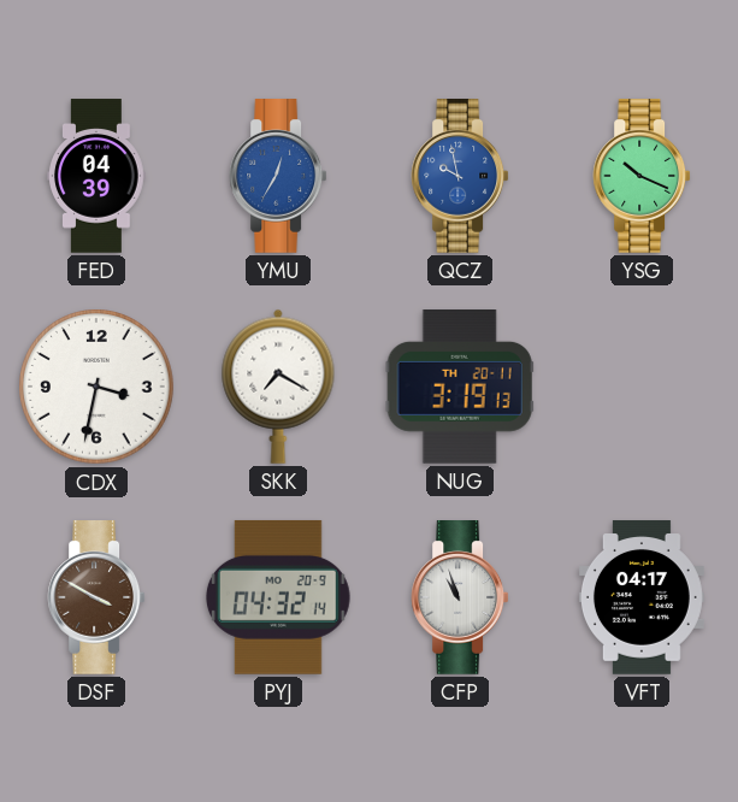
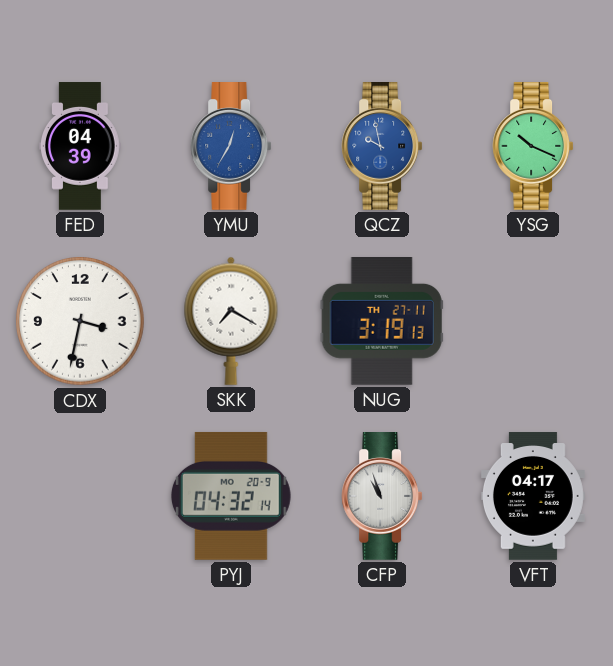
NUG date: TH 20-11 -> TH 27-11 (382, 322)
DSF: 3:50 -> none (96, 598)
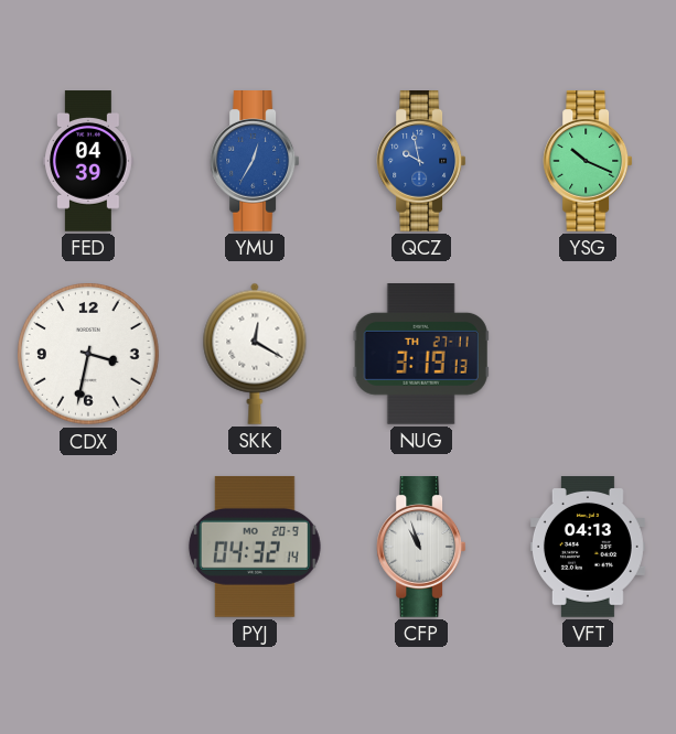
SKK: 7:20 -> 12:20 (255, 354)
VFT: 04:17 -> 04:13 (588, 547)
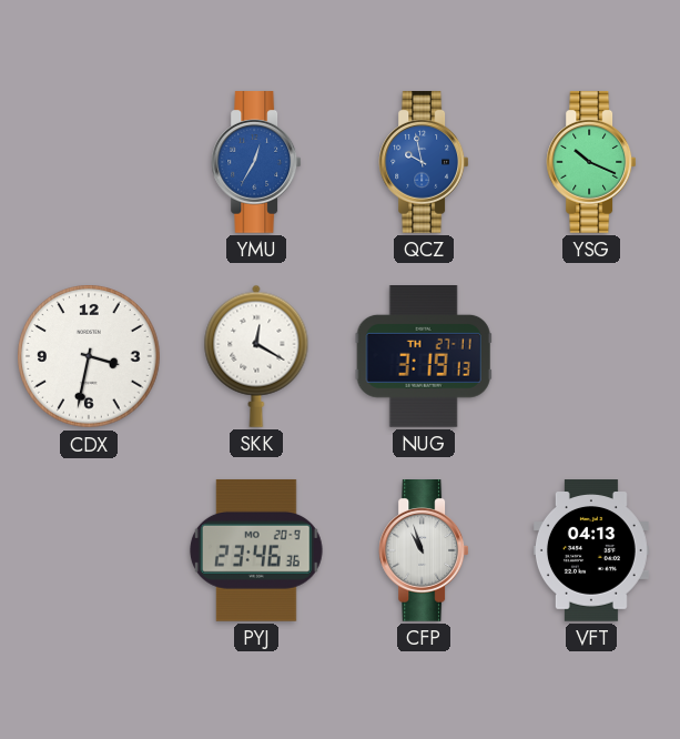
FED: 04:39 -> none (89, 161)
PYJ: 04:32 -> 23:46 (256, 550)
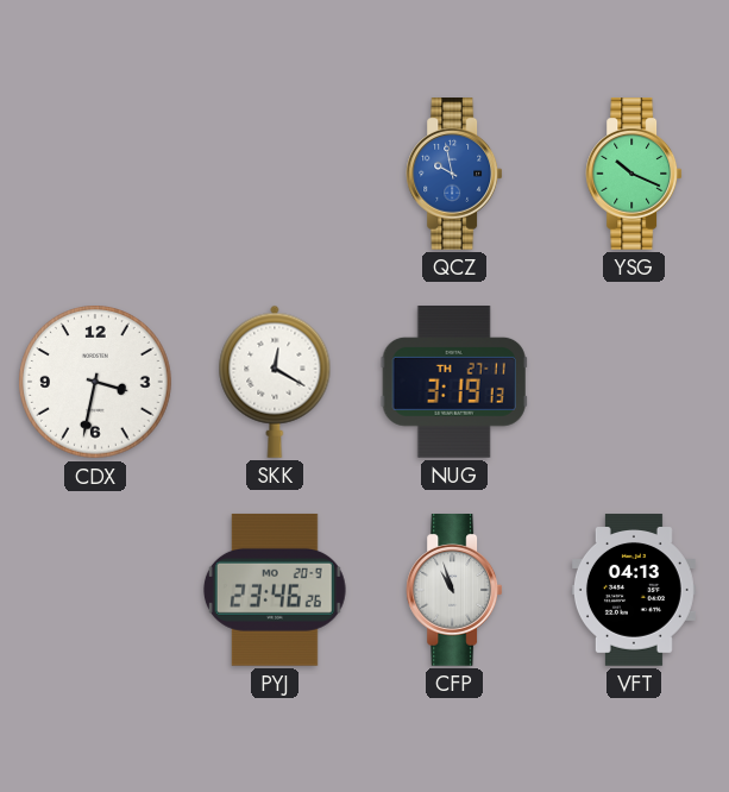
YMU: 12:35 -> none (256, 163)
PYJ: 23:46:36 -> 23:46:26 (275, 590)
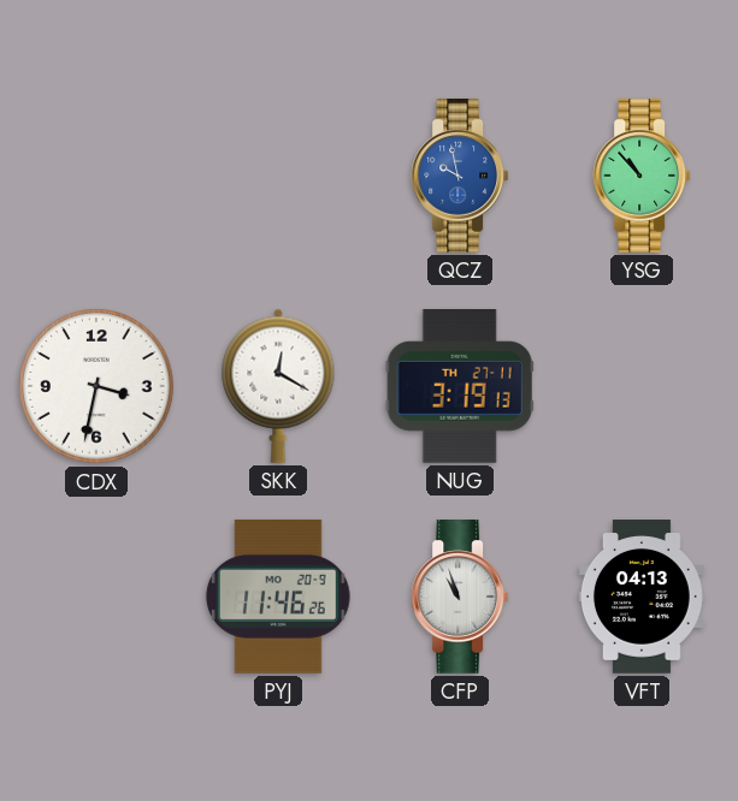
YSG: 10:19 -> 10:53 (642, 177)
PYJ: 23:46 -> 11:46 (278, 597)
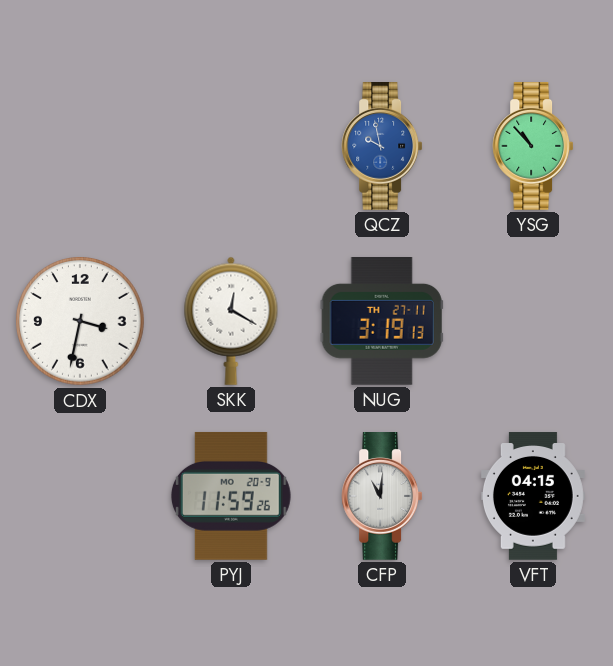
PYJ: 11:46 -> 11:59 (231, 496)
CFP: 10:57 -> 11:01 (382, 497)
VFT: 04:13 -> 04:15 (533, 496)
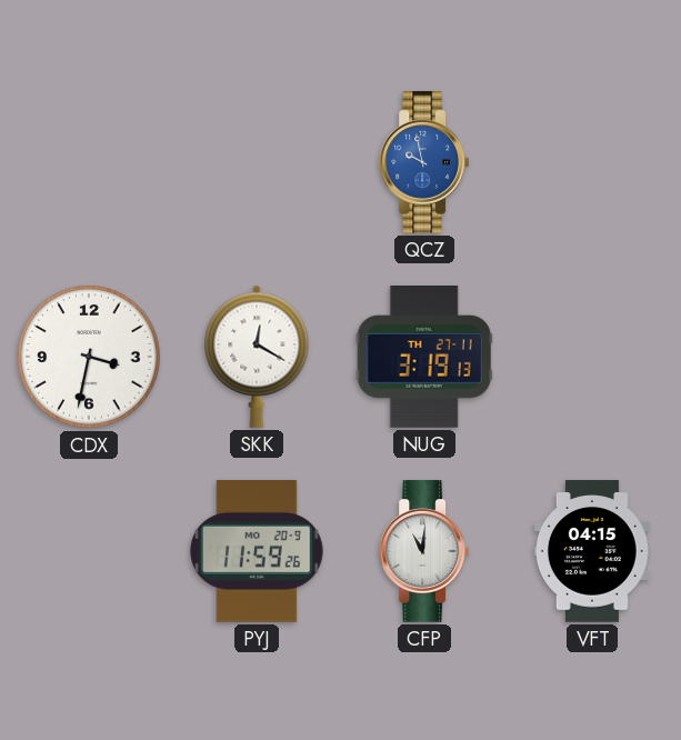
YSG: 10:53 -> none (533, 147)
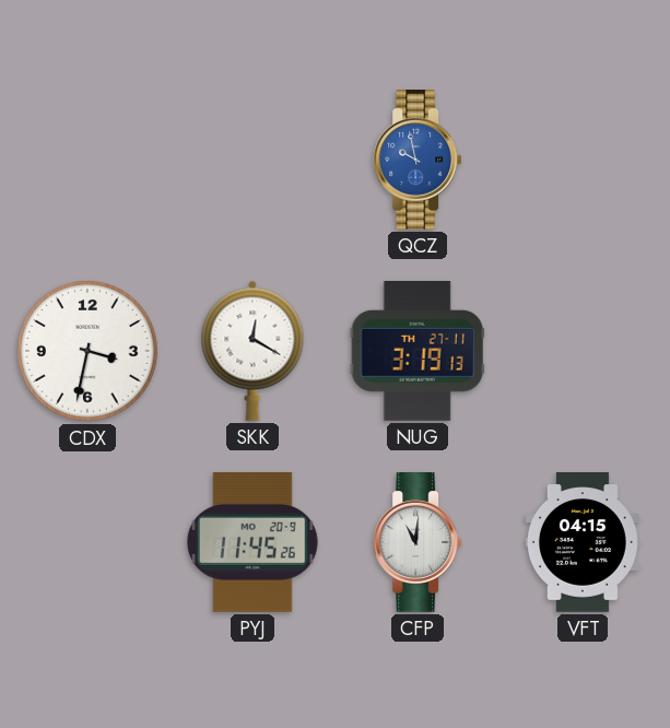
PYJ: 11:59 -> 11:45 (252, 542)
